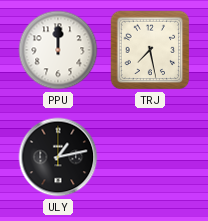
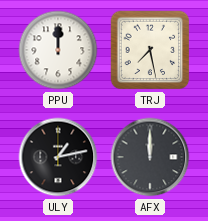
AFX: none -> 12:00 (150, 157)
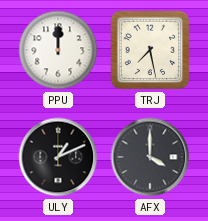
ULY: 1:13 -> 1:11 (58, 157)
AFX: 12:00 -> 4:00 (150, 157)
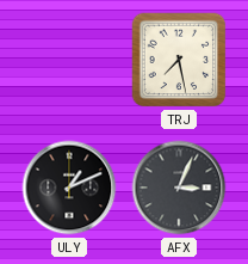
PPU: 12:00 -> none (58, 50)
AFX: 4:00 -> 3:04 (179, 188)
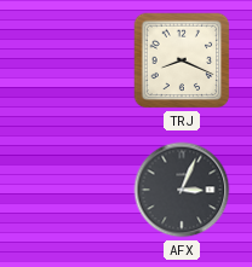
TRJ: 7:28 -> 8:19 (182, 60)
ULY: 1:11 -> none (69, 188)
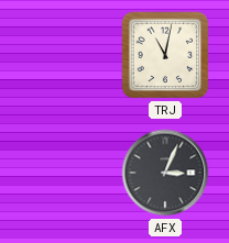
TRJ: 8:19 -> 11:02 (165, 55)
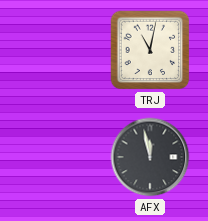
AFX: 3:04 -> 11:58 (150, 157)
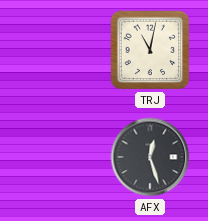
AFX: 11:58 -> 12:27 (150, 157)
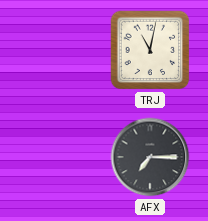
AFX: 12:27 -> 7:15 (150, 157)
